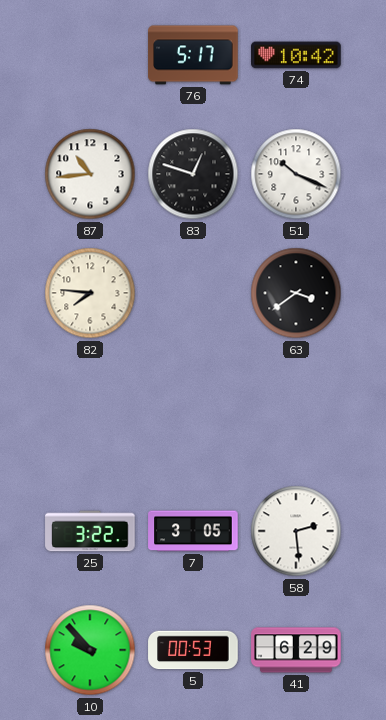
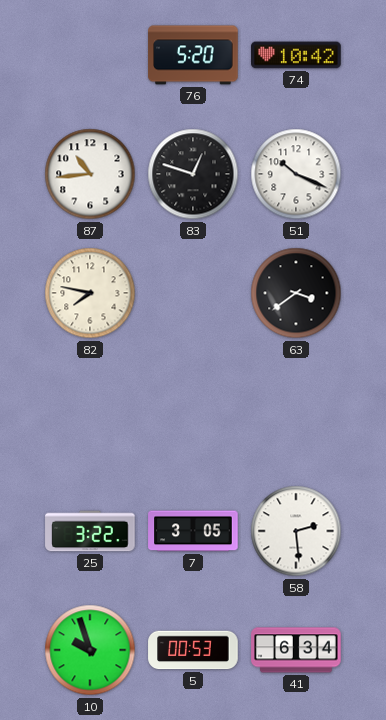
76: 5:17 -> 5:20 (193, 55)
82: 7:46 -> 7:47 (90, 293)
10: 9:53 -> 9:57 (90, 650)
41: 6:29 -> 6:34 (296, 650)
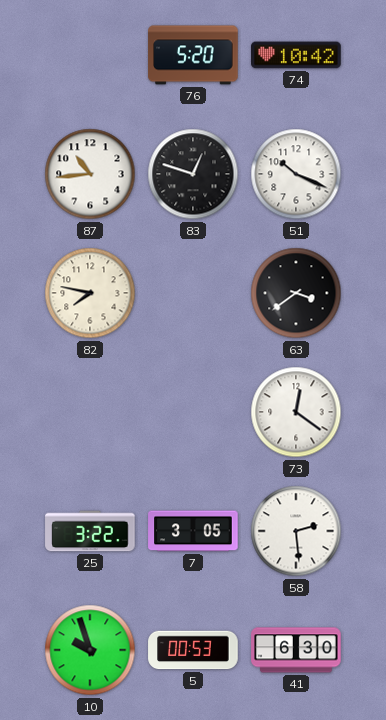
73: none -> 12:21 (296, 412)
41: 6:34 -> 6:30 (296, 650)
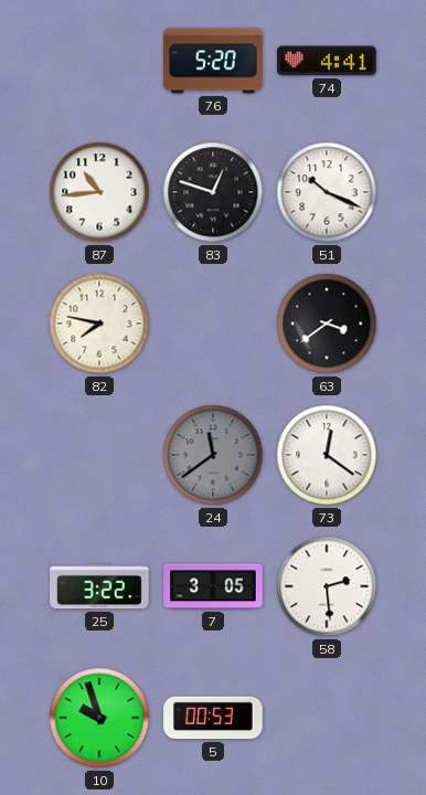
74: 10:42 -> 4:41 (327, 61)
24: none -> 11:39 (213, 455)
41: 6:30 -> none (296, 650)
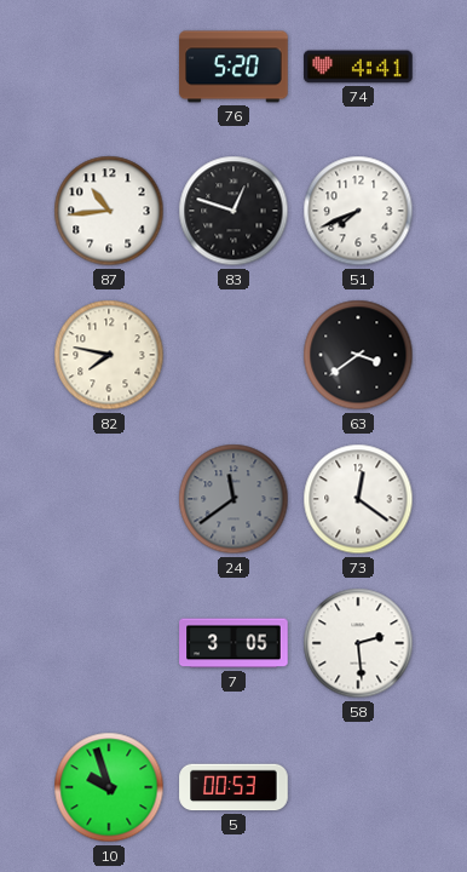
51: 10:19 -> 7:41 (358, 211)
25: 3:22 -> none (99, 586)
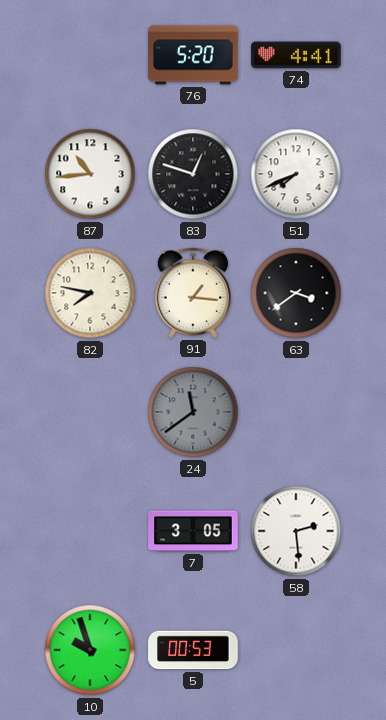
91: none -> 1:16 (193, 293)
73: 12:21 -> none (358, 499)
